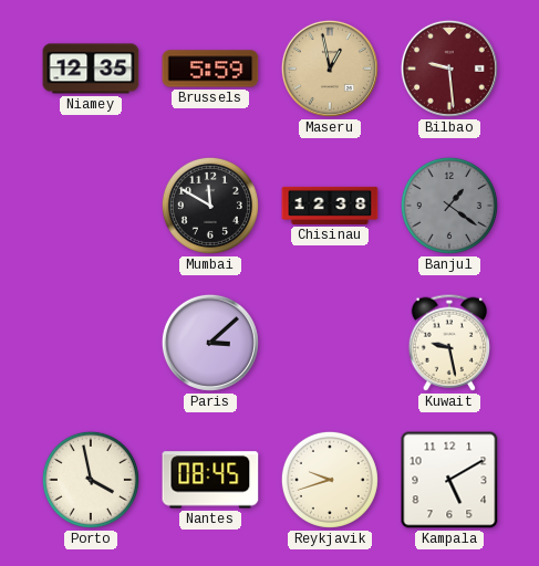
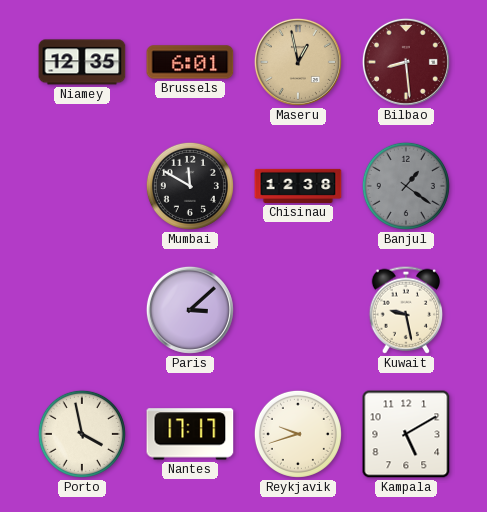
Brussels: 5:59 -> 6:01 (190, 62)
Bilbao: 9:29 -> 8:29 (406, 62)
Nantes: 08:45 -> 17:17 (190, 434)
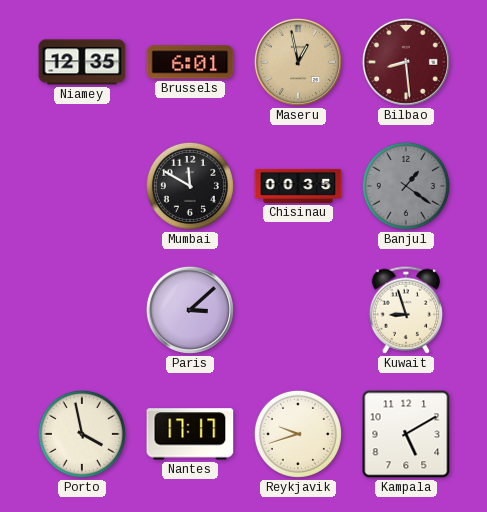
Chisinau: 12:38 -> 00:35 (298, 186)
Kuwait: 9:28 -> 8:57 (405, 310)
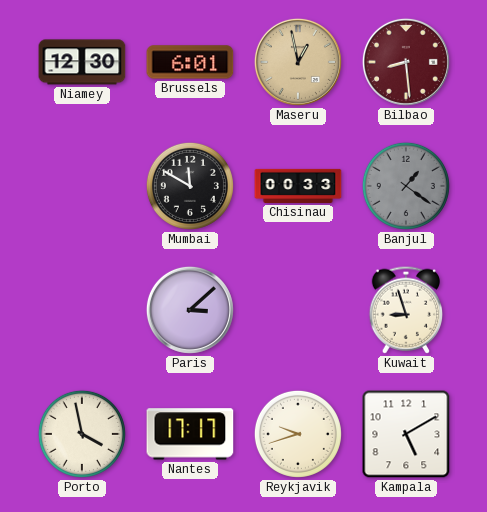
Niamey: 12:35 -> 12:30 (82, 62)
Chisinau: 00:35 -> 00:33 (298, 186)
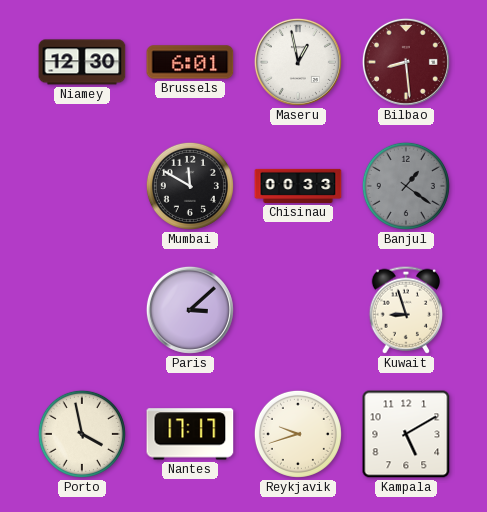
Maseru dial: champagne -> white (298, 62)
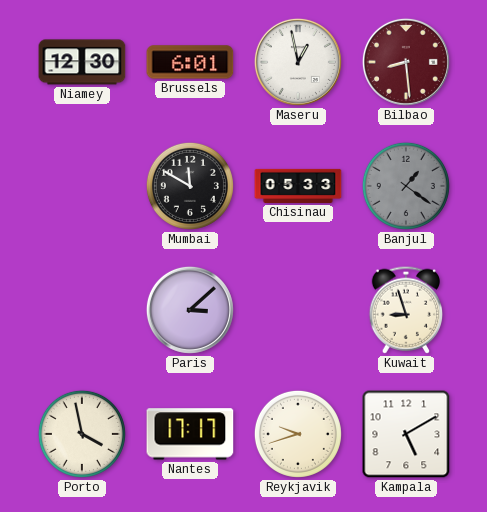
Chisinau: 00:33 -> 05:33 (298, 186)
